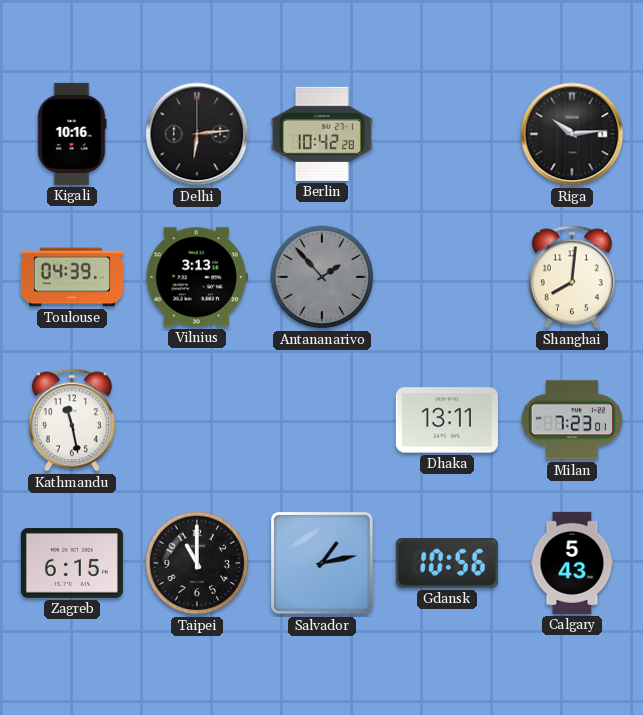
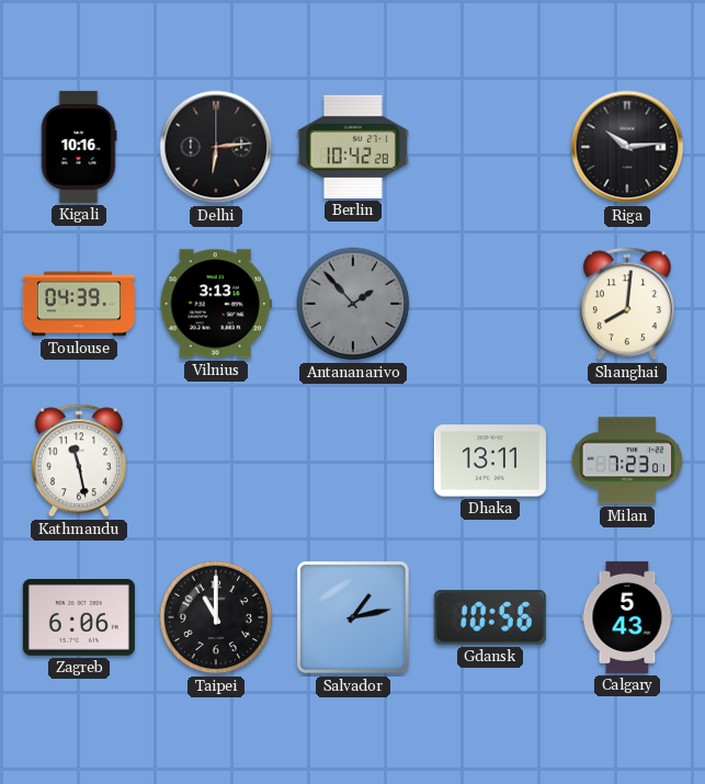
Zagreb: 6:15 -> 6:06 (79, 618)
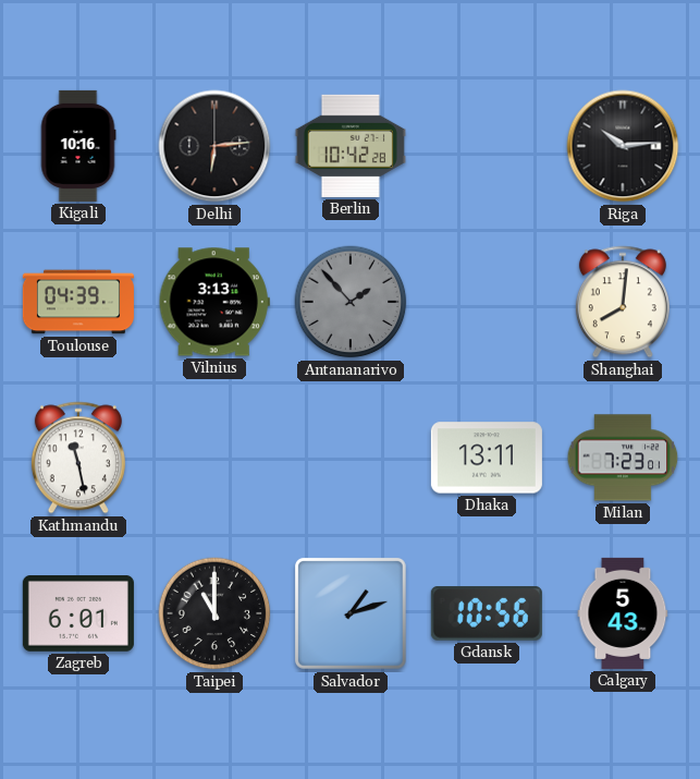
Zagreb: 6:06 -> 6:01 (78, 614)
Salvador: 1:13 -> 1:12 (351, 613)
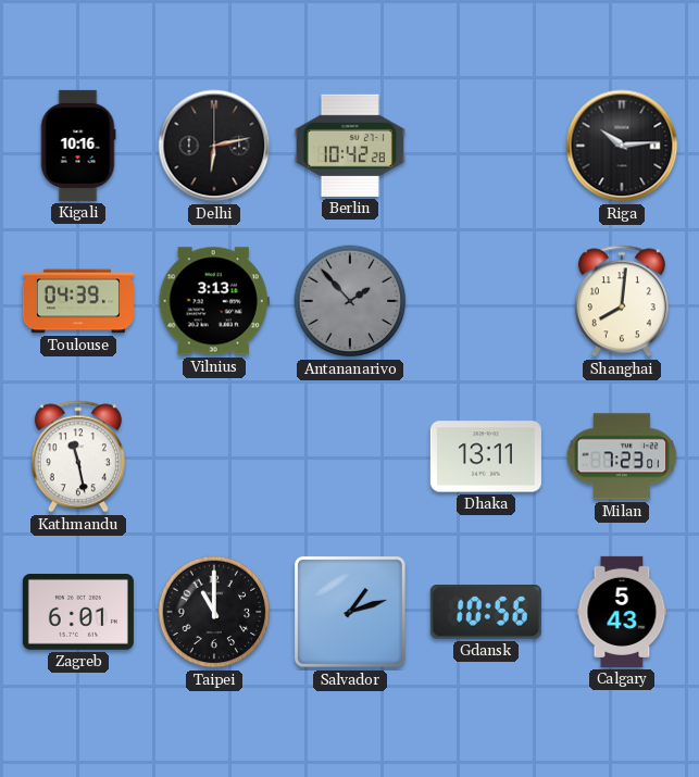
Delhi: 6:14 -> 6:13 (214, 146)
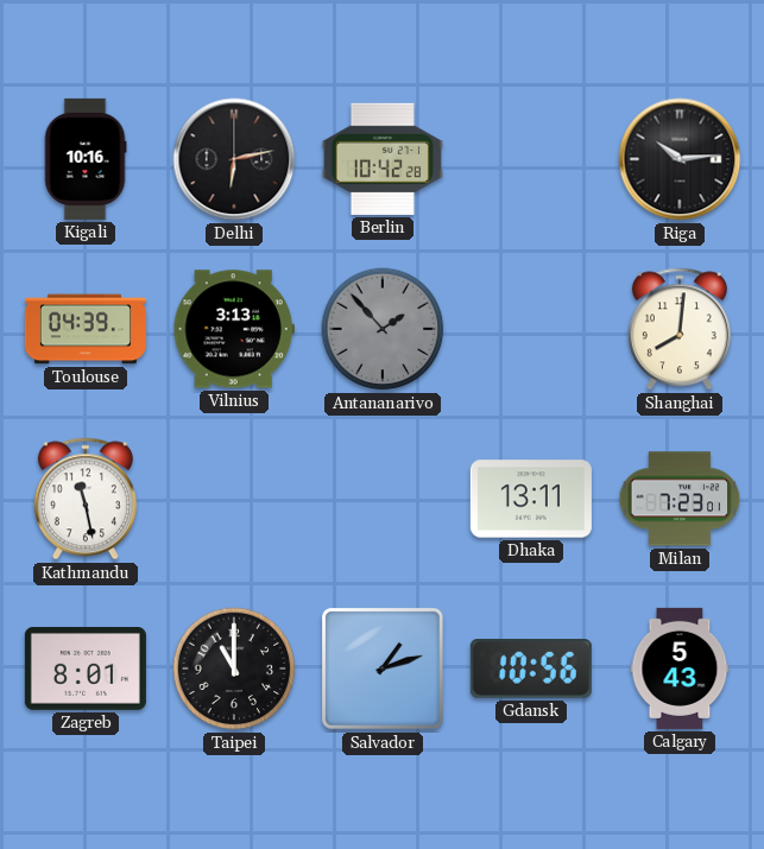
Zagreb: 6:01 -> 8:01 (86, 670)
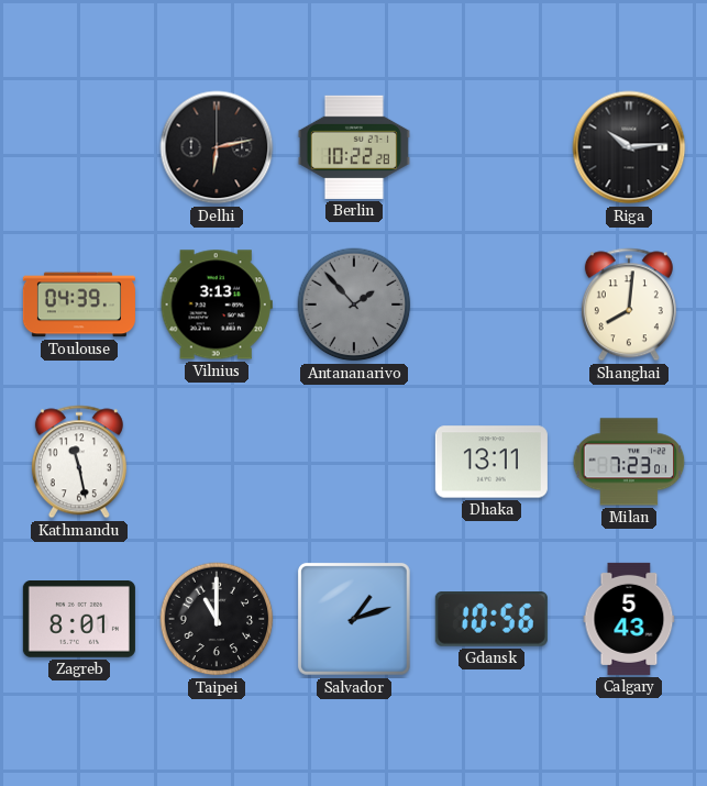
Kigali: 10:16 -> none (86, 159)
Berlin: 10:42 -> 10:22 (354, 147)
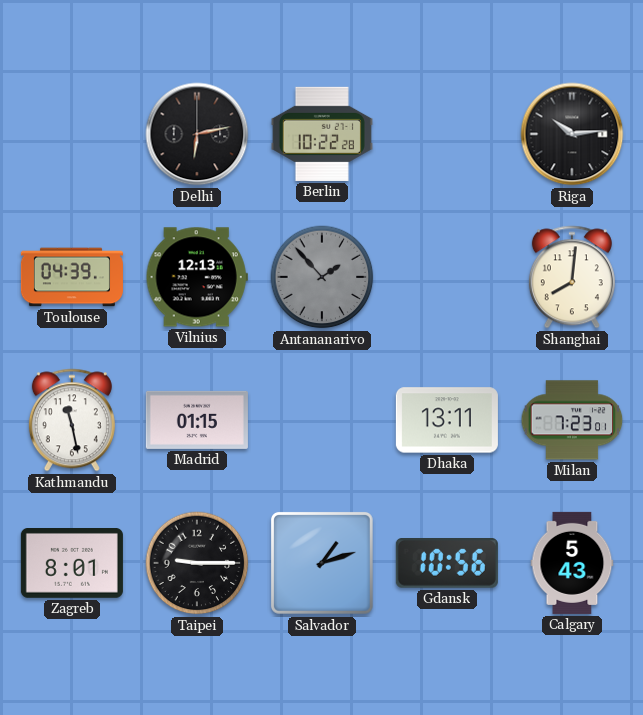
Vilnius: 3:13 -> 12:13 (197, 277)
Madrid: none -> 01:15 (197, 420)
Taipei: 11:00 -> 9:15 (197, 563)
